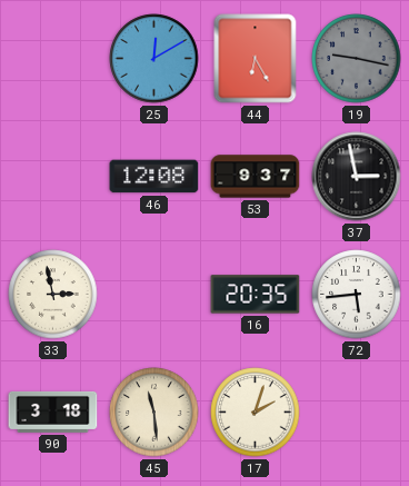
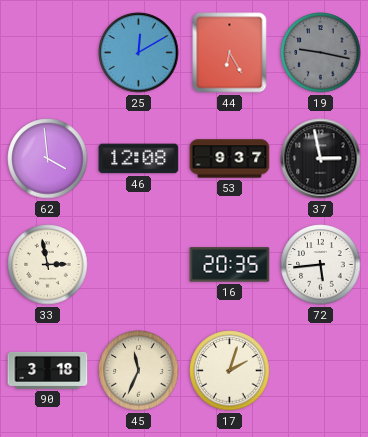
62: none -> 3:59 (48, 159)
45: 11:29 -> 11:34 (139, 371)
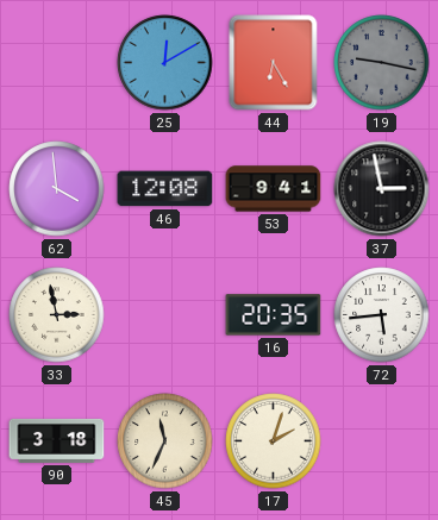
53: 9:37 -> 9:41 (274, 189)
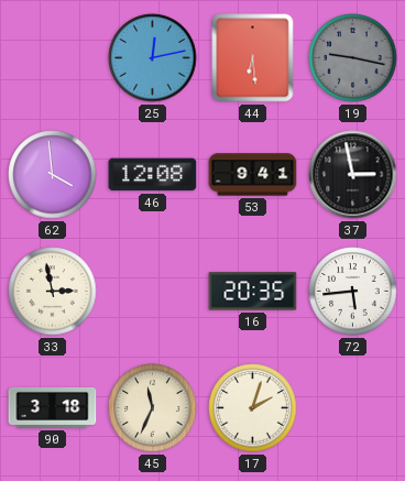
25: 12:10 -> 12:13 (153, 58)
44: 6:25 -> 6:29 (253, 58)
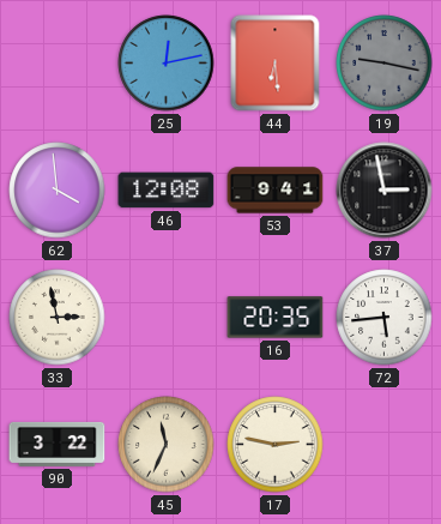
90: 3:18 -> 3:22 (58, 444)
17: 2:03 -> 2:47 (276, 445)
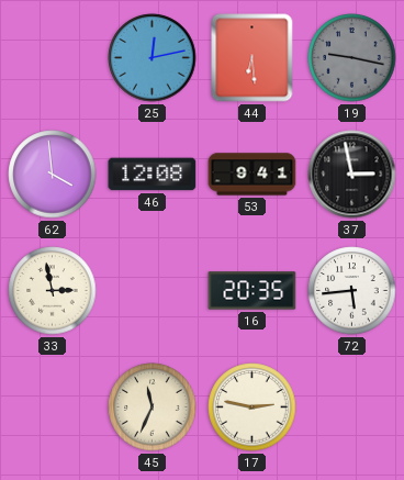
90: 3:22 -> none (58, 444)
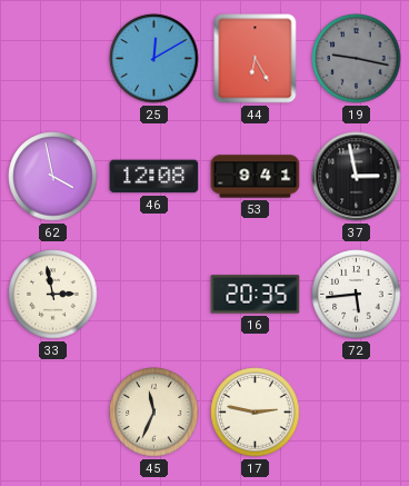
25: 12:13 -> 12:10 (154, 59)
44: 6:29 -> 6:25 (256, 59)
62: 3:59 -> 3:58 (53, 177)
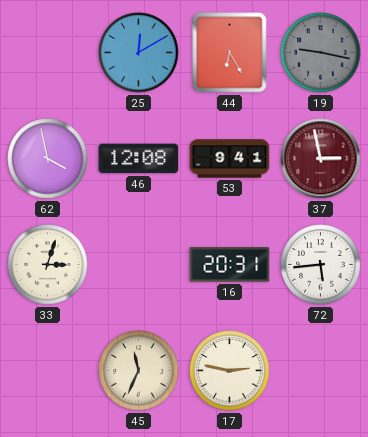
37 dial: black -> burgundy (321, 159)
33: 2:58 -> 3:03 (48, 265)
16: 20:35 -> 20:31 (230, 265)
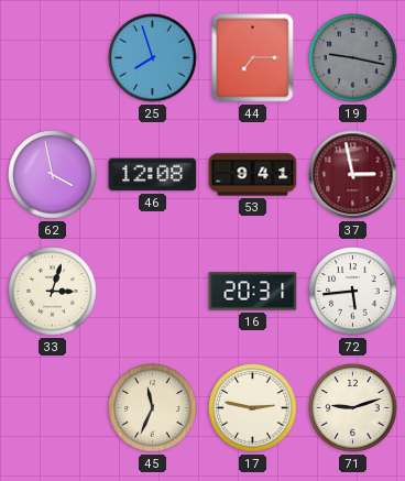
25: 12:10 -> 7:57 (153, 58)
44: 6:25 -> 7:15 (253, 58)
71: none -> 9:12 (353, 408)
